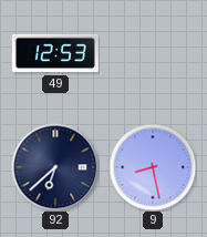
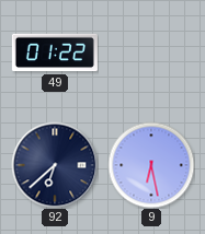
49: 12:53 -> 01:22 (55, 52)
9: 8:28 -> 6:28 (151, 165)
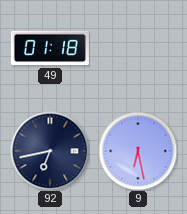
49: 01:22 -> 01:18 (50, 48)
92: 6:38 -> 6:43 (50, 151)
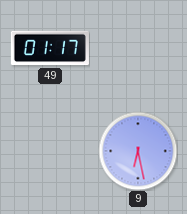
49: 01:18 -> 01:17 (50, 48)
92: 6:43 -> none (50, 151)
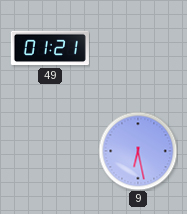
49: 01:17 -> 01:21 (50, 48)
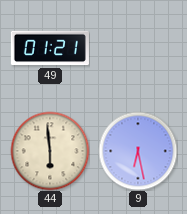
44: none -> 5:59 (50, 151)
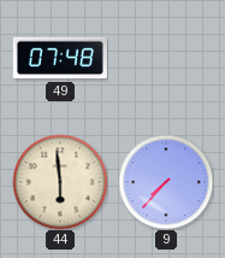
49: 01:21 -> 07:48 (60, 58)
9: 6:28 -> 7:37 (166, 182)
